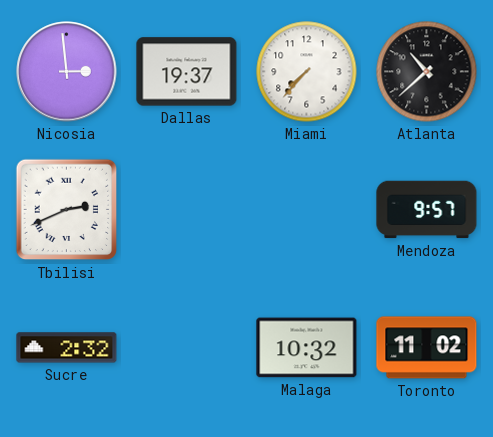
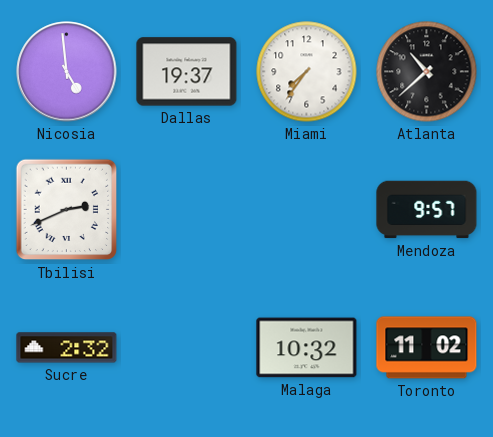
Nicosia: 2:59 -> 4:59 (67, 72)
Miami: 7:37 -> 7:36 (307, 72)
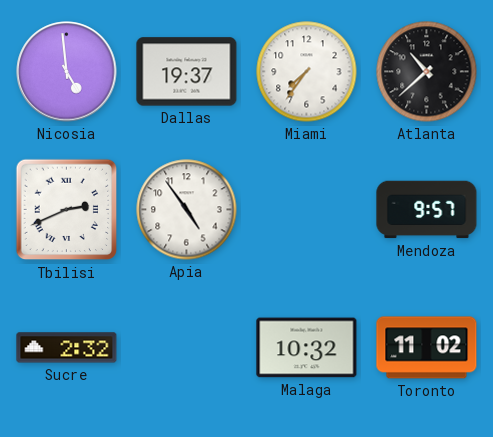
Apia: none -> 4:54 (187, 210)
